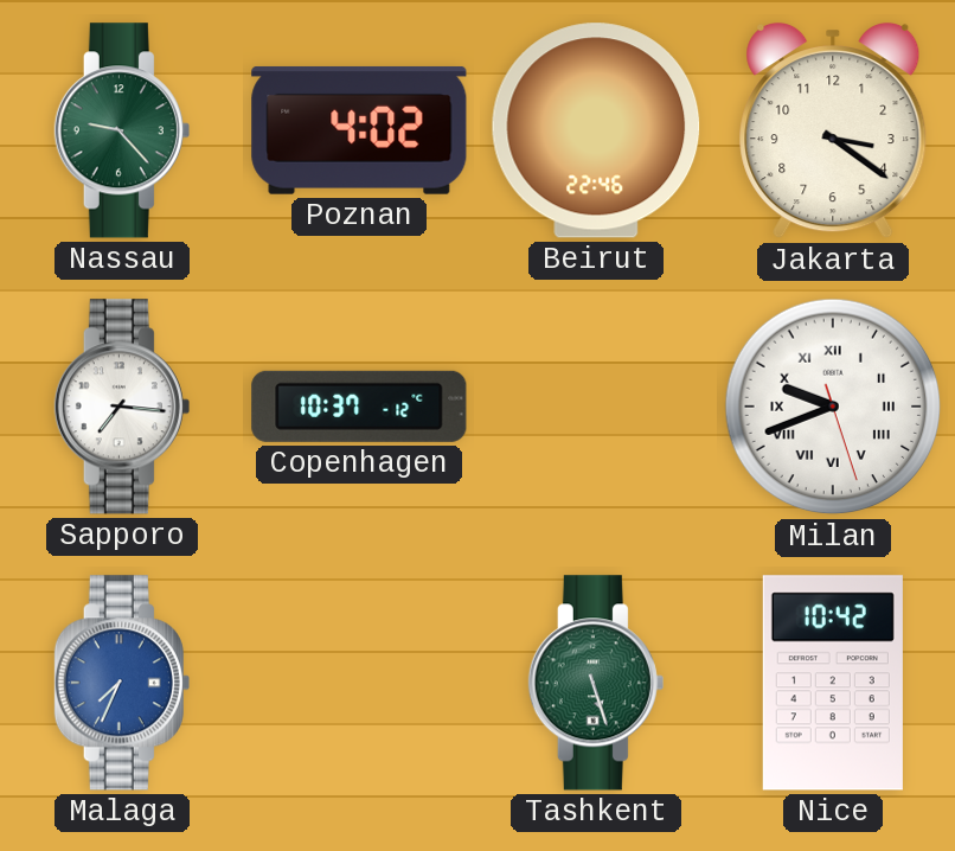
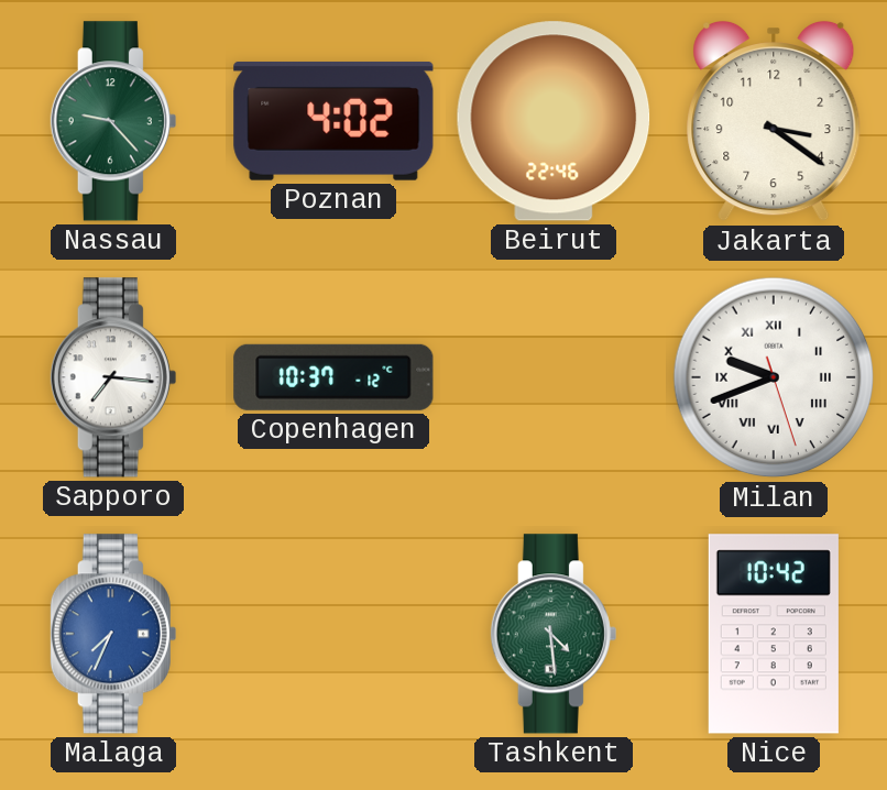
Tashkent: 5:27 -> 4:29 (554, 634)
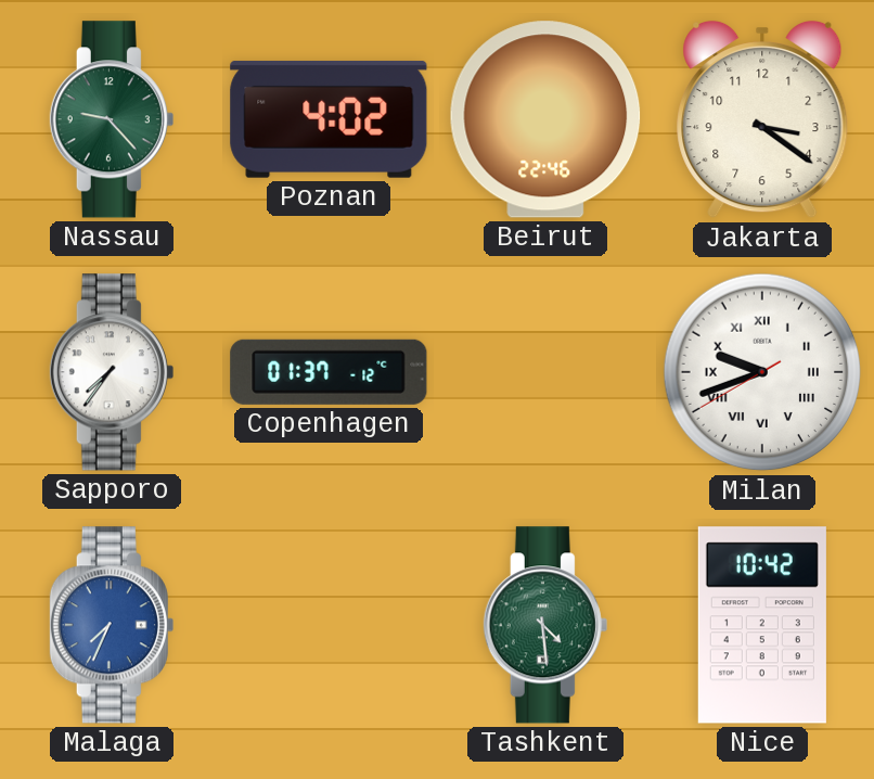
Sapporo: 7:16 -> 7:36 (112, 372)
Copenhagen: 10:37 -> 01:37 (329, 372)
Milan: 9:41:27 -> 9:41:40 (762, 372)
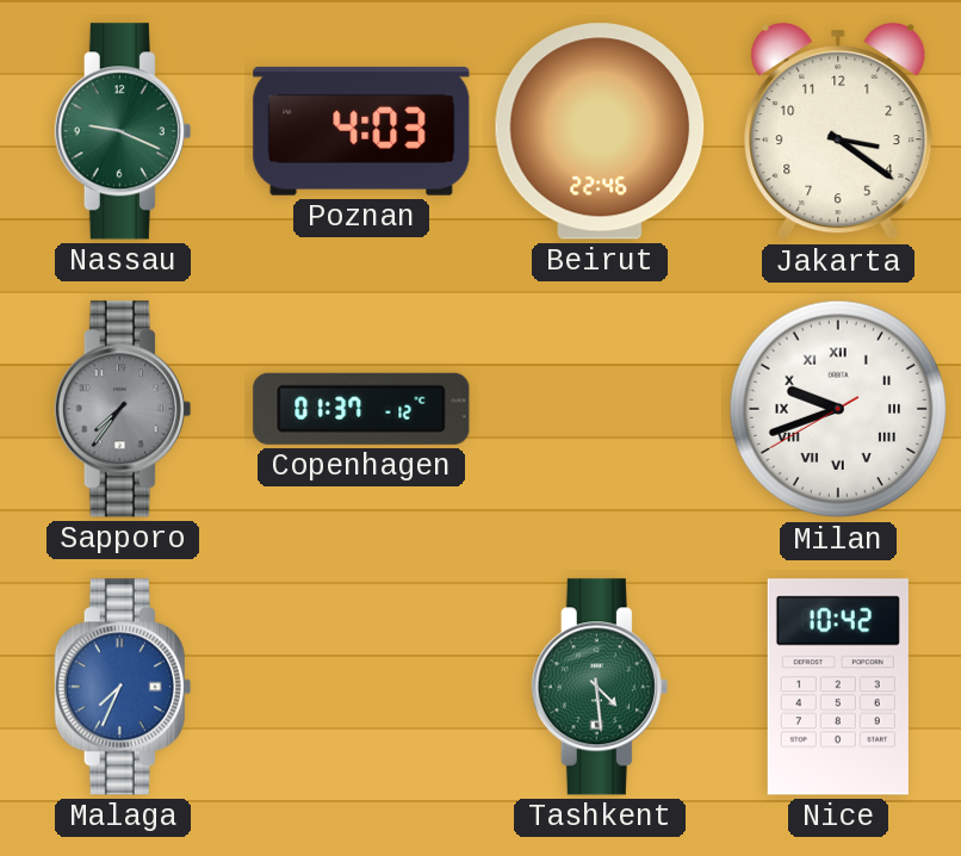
Nassau: 9:23 -> 9:19 (123, 131)
Poznan: 4:02 -> 4:03 (361, 131)
Sapporo dial: white -> grey (123, 409)
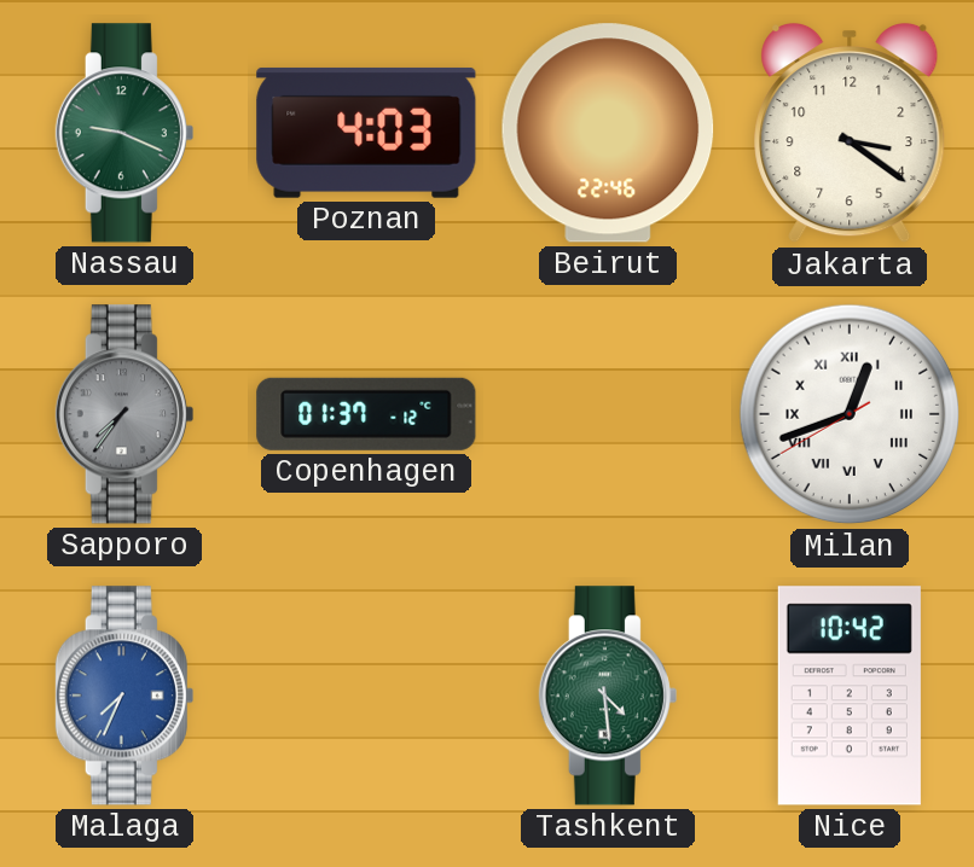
Milan: 9:41 -> 12:41 (850, 414)
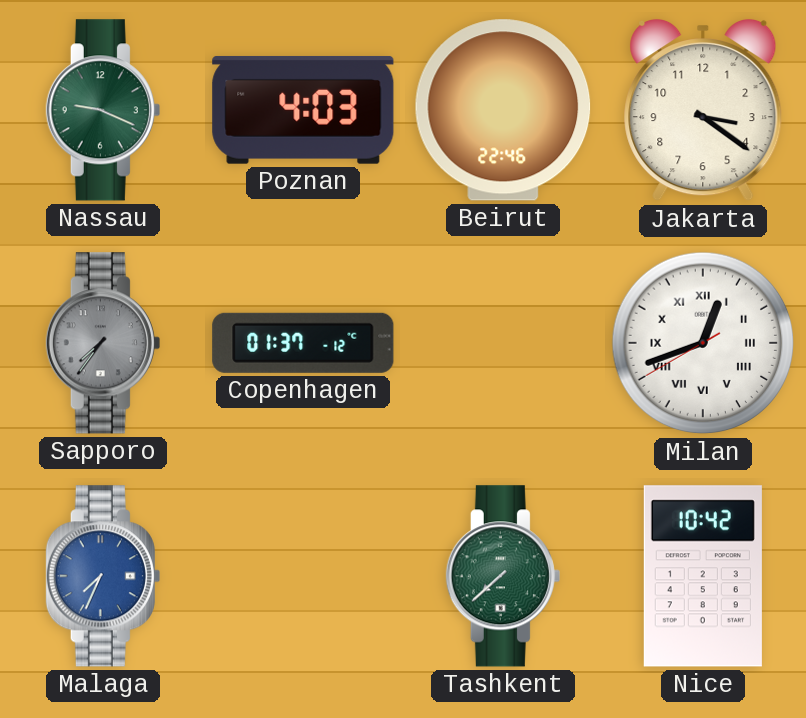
Tashkent: 4:29 -> 7:38 (503, 576)
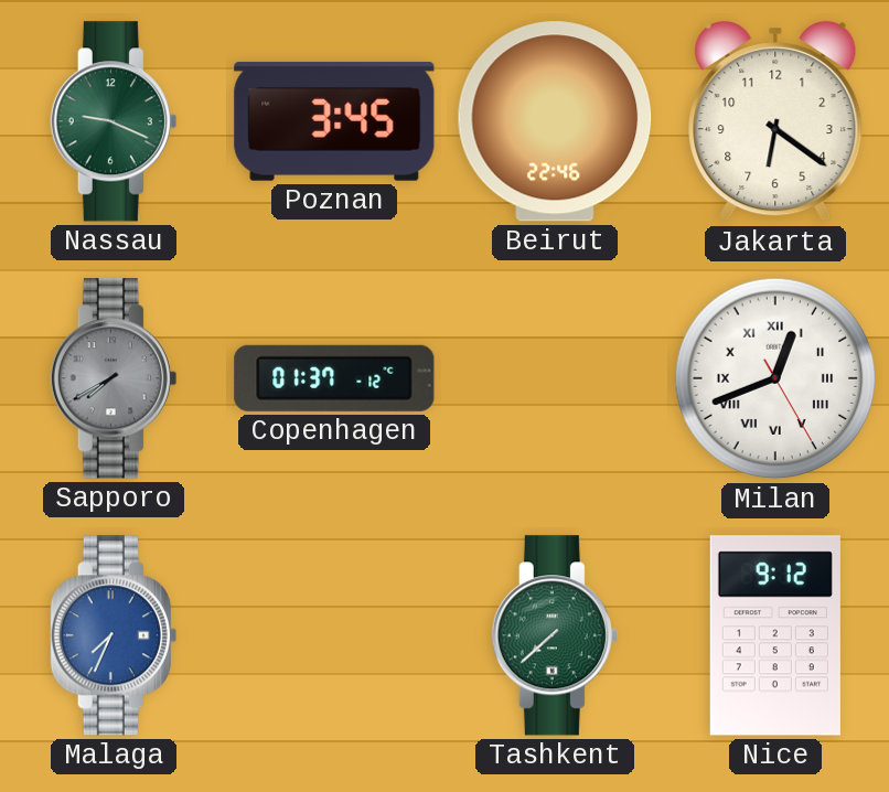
Poznan: 4:03 -> 3:45 (334, 121)
Jakarta: 3:21 -> 6:21 (775, 121)
Sapporo: 7:36 -> 7:40 (114, 378)
Milan: 12:41:40 -> 12:41:25 (775, 378)
Nice: 10:42 -> 9:12 (775, 635)
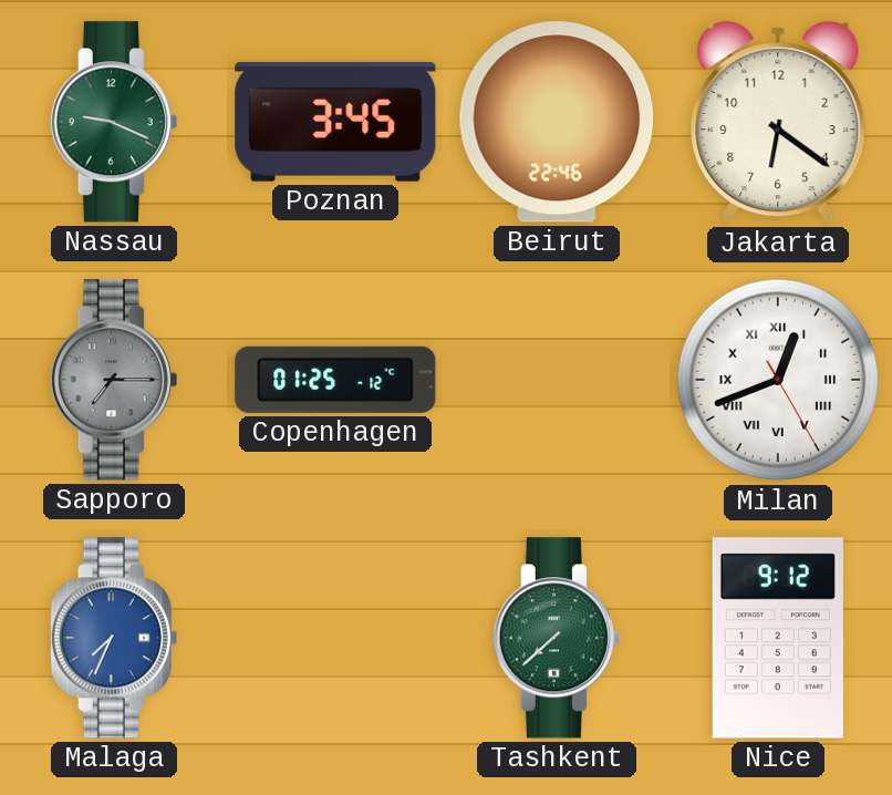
Sapporo: 7:40 -> 7:15 (114, 380)
Copenhagen: 01:37 -> 01:25 (335, 380)
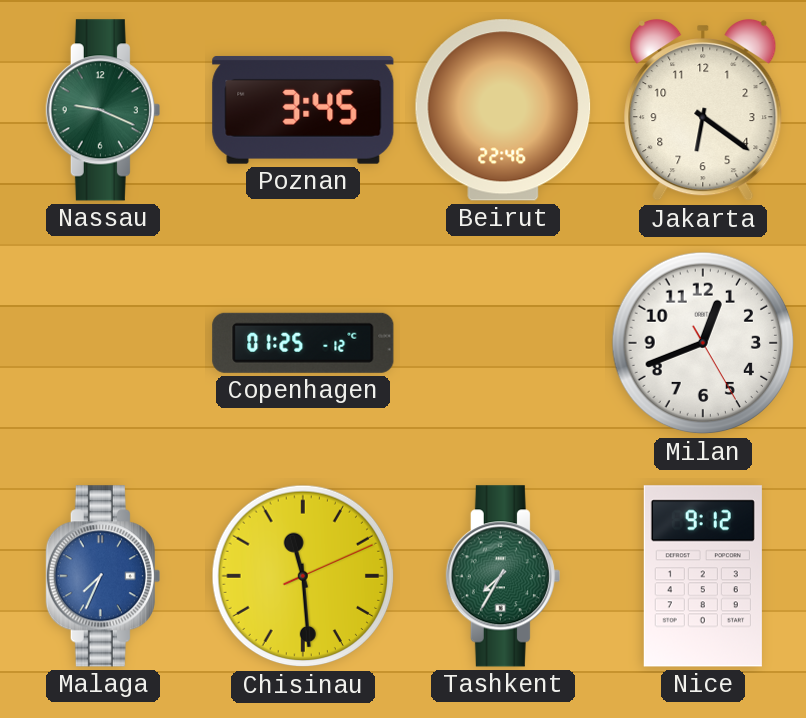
Sapporo: 7:15 -> none (114, 380)
Milan numerals: Roman -> Arabic (703, 343)
Chisinau: none -> 11:29 (303, 576)
Tashkent: 7:38 -> 7:35 (503, 576)
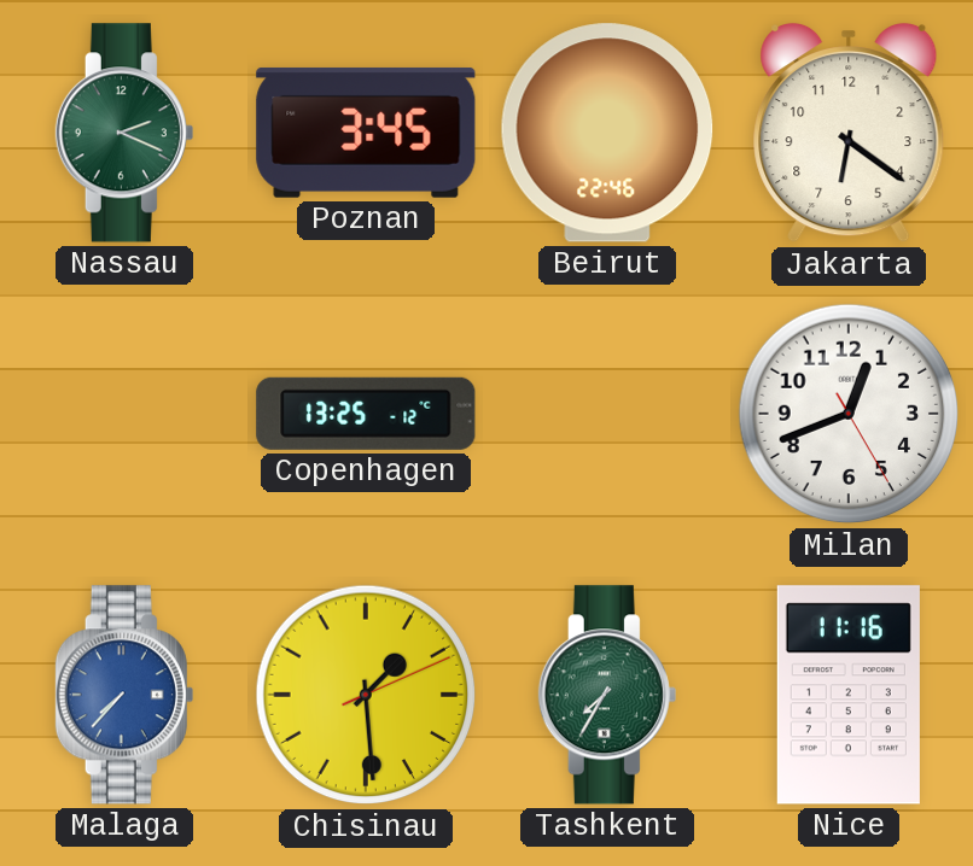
Nassau: 9:19 -> 2:19 (124, 133)
Copenhagen: 01:25 -> 13:25 (366, 414)
Malaga: 7:34 -> 7:37 (124, 695)
Chisinau: 11:29 -> 1:29 (366, 695)
Nice: 9:12 -> 11:16 (849, 695)
